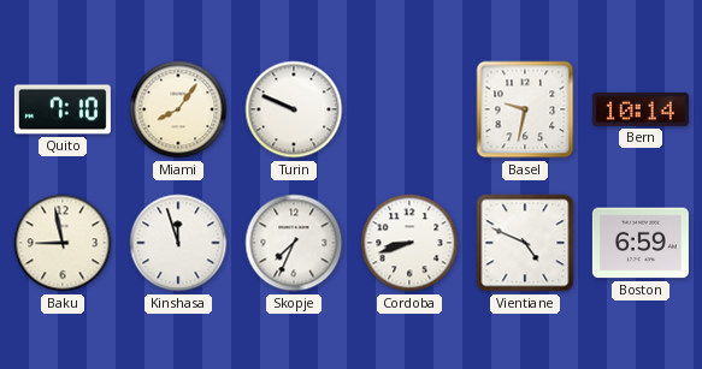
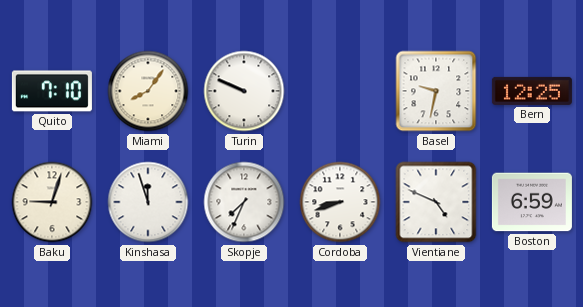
Bern: 10:14 -> 12:25 (532, 91)
Baku: 8:58 -> 9:03 (52, 202)
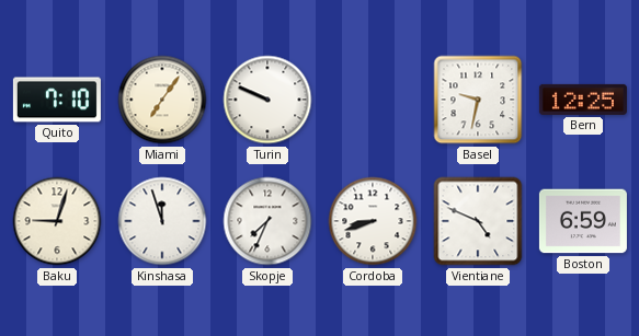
Miami: 8:06 -> 7:06 (162, 100)
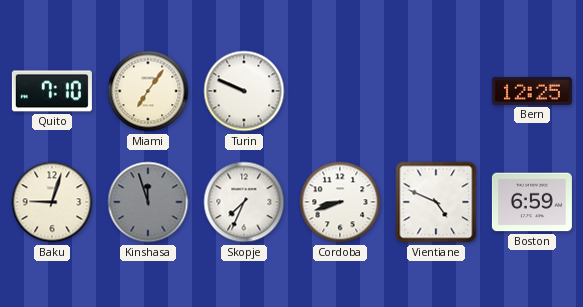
Basel: 9:32 -> none (478, 100)
Kinshasa dial: white -> grey (148, 202)
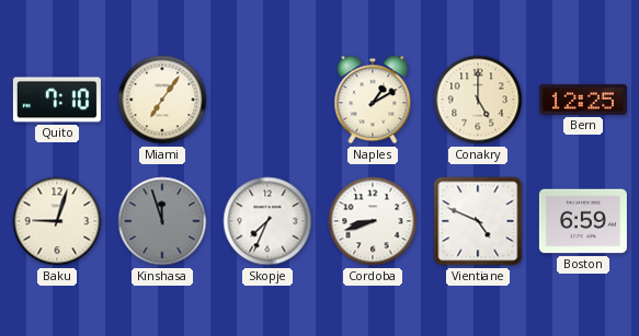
Turin: 9:49 -> none (244, 91)
Naples: none -> 1:10 (373, 100)
Conakry: none -> 5:00 (478, 100)
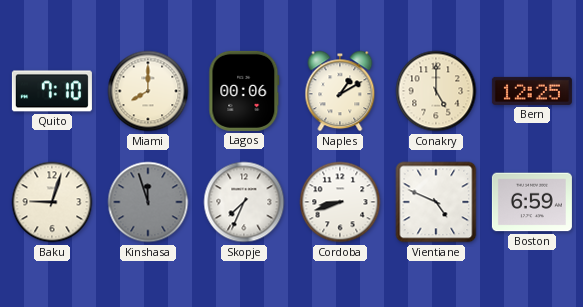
Miami: 7:06 -> 8:00 (148, 91)
Lagos: none -> 00:06 (244, 91)
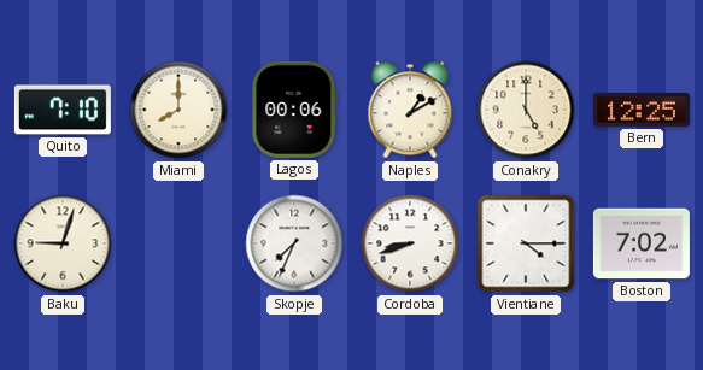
Kinshasa: 11:57 -> none (148, 202)
Vientiane: 4:49 -> 4:15 (526, 243)
Boston: 6:59 -> 7:02 (642, 243)
